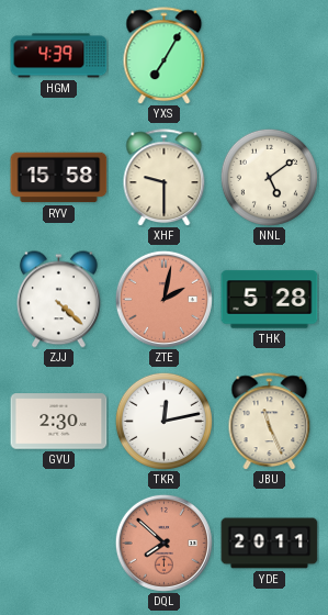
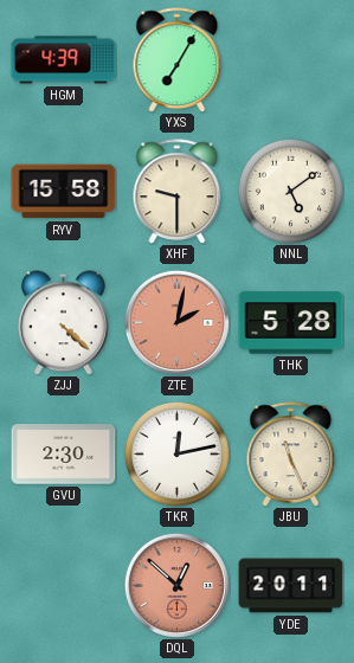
DQL: 7:52 -> 12:52 (176, 585)
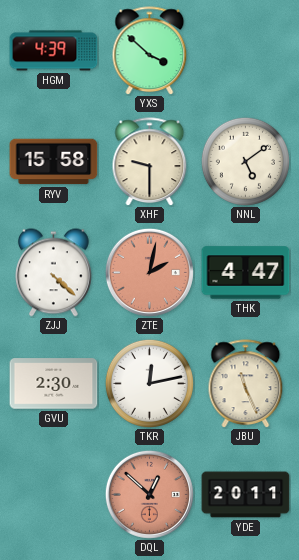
YXS: 7:05 -> 3:52 (150, 51)
THK: 5:28 -> 4:47 (246, 273)
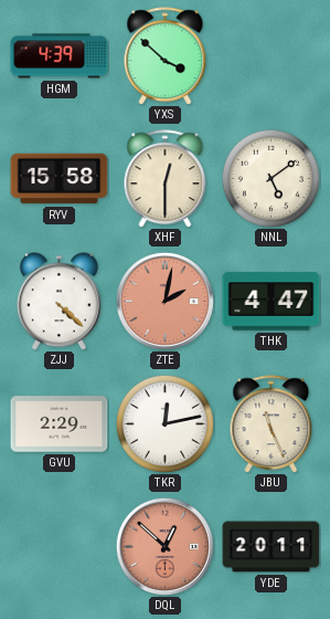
XHF: 9:30 -> 12:30 (166, 179)
GVU: 2:30 -> 2:29 (60, 424)
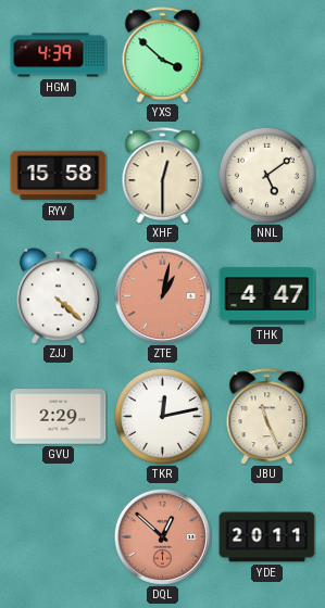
ZTE: 2:02 -> 1:02 (162, 295)
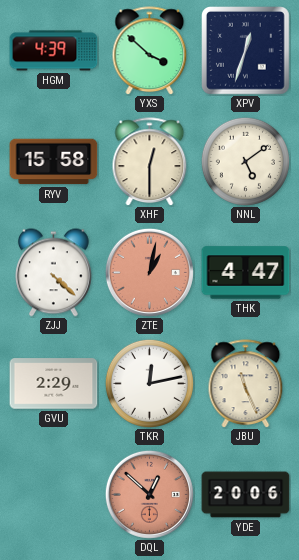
XPV: none -> 12:33 (246, 51)
YDE: 20:11 -> 20:06 (246, 495)
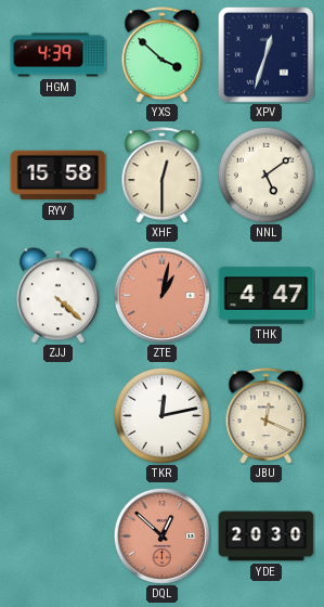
GVU: 2:29 -> none (54, 384)
JBU: 11:26 -> 12:19 (267, 416)
YDE: 20:06 -> 20:30 (267, 537)
